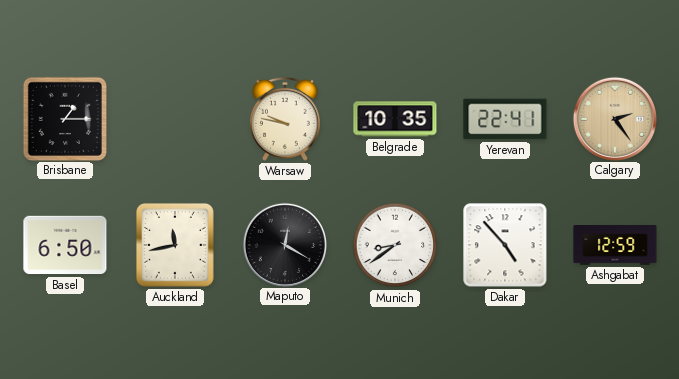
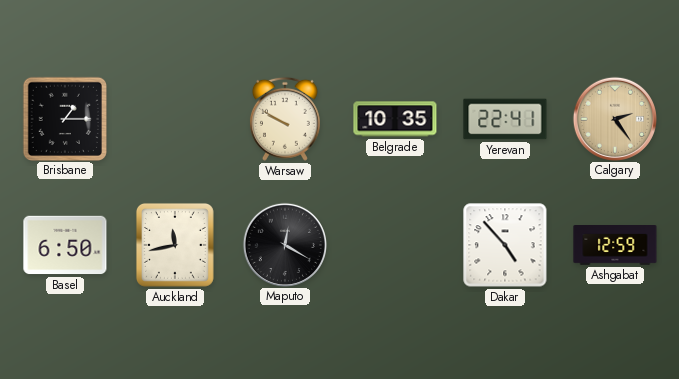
Warsaw: 9:47 -> 9:50 (285, 119)
Munich: 8:39 -> none (395, 245)
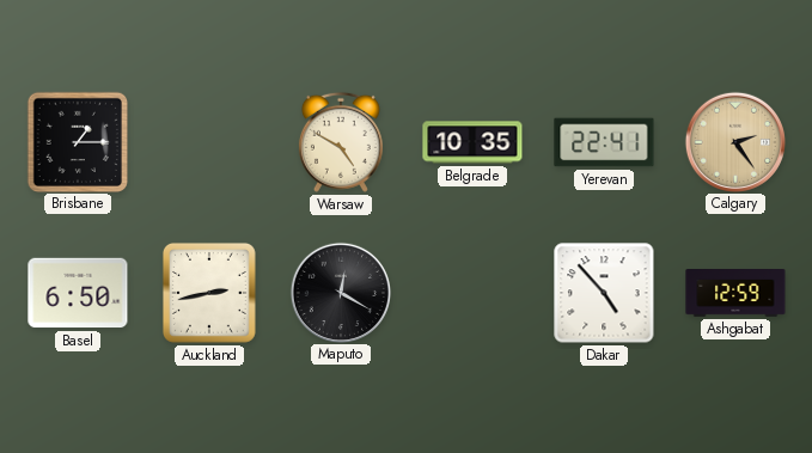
Warsaw: 9:50 -> 4:50 (341, 142)
Auckland: 11:43 -> 2:43 (209, 293)
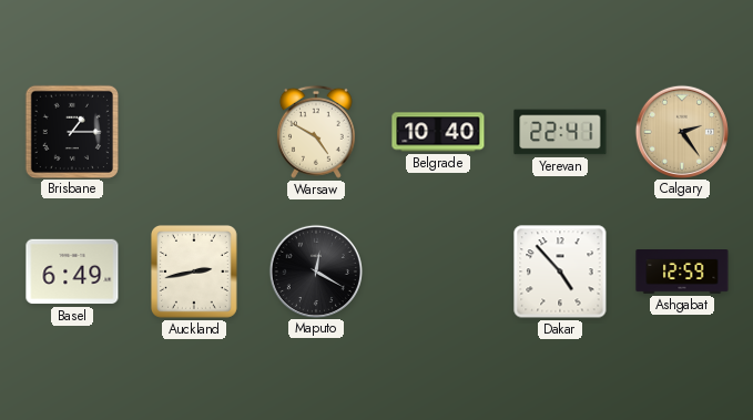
Belgrade: 10:35 -> 10:40 (438, 132)
Basel: 6:50 -> 6:49 (72, 272)
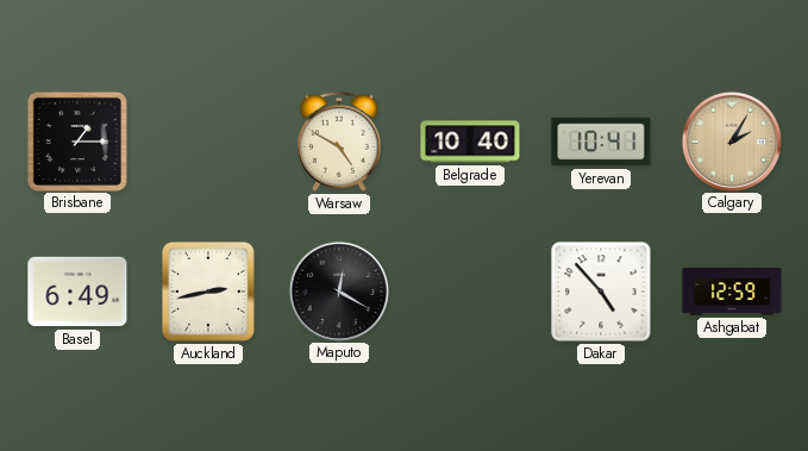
Yerevan: 22:41 -> 10:41 (601, 142)
Calgary: 2:24 -> 2:05 (731, 140)
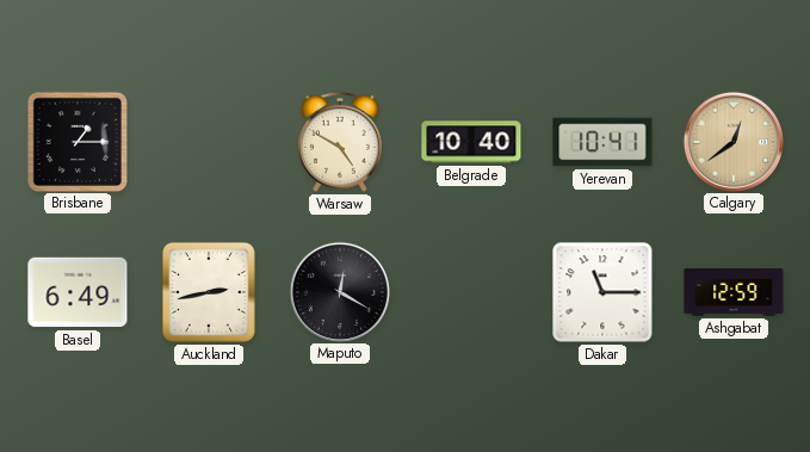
Calgary: 2:05 -> 12:39 (732, 141)
Dakar: 4:53 -> 11:15 (602, 292)
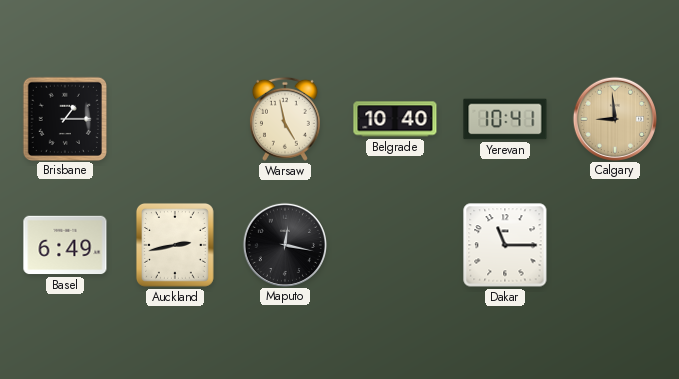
Warsaw: 4:50 -> 4:58 (285, 119)
Calgary: 12:39 -> 8:59 (614, 118)
Maputo: 12:20 -> 12:17 (284, 244)
Ashgabat: 12:59 -> none (734, 293)
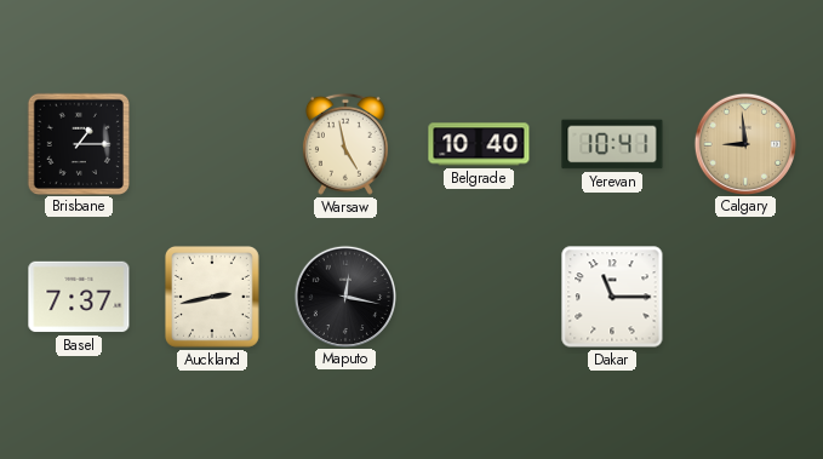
Basel: 6:49 -> 7:37 (79, 297)
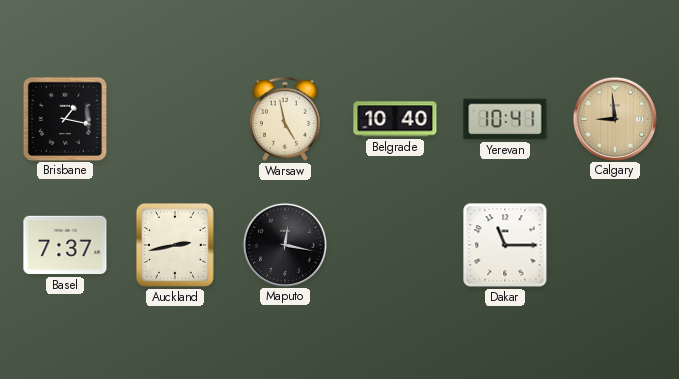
Brisbane: 1:15 -> 1:17 (64, 118)
